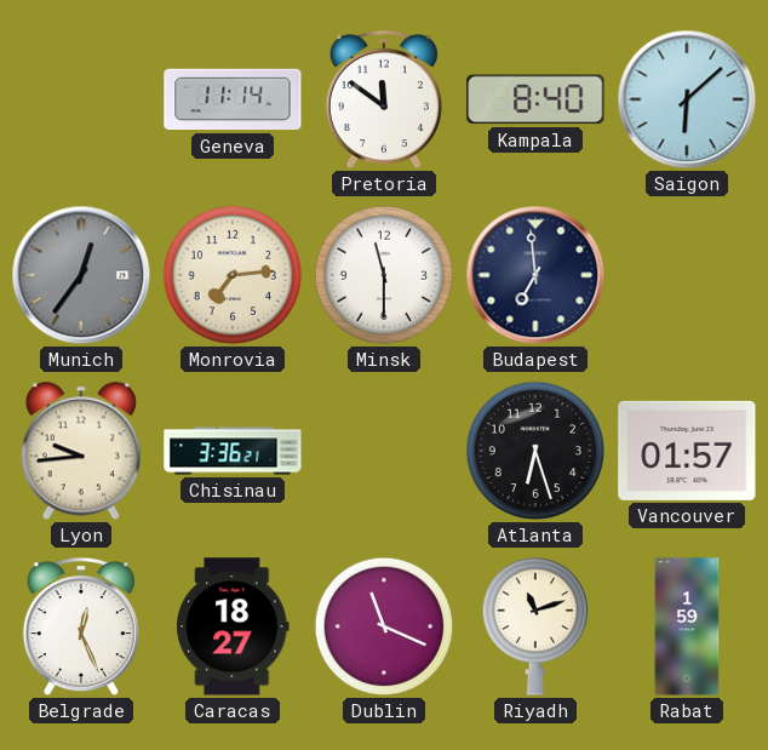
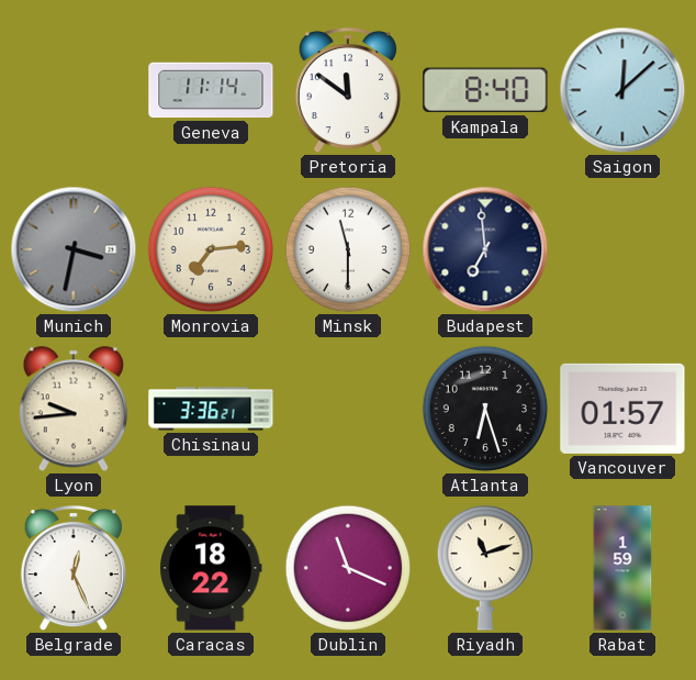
Saigon: 6:08 -> 12:08 (622, 90)
Munich: 12:36 -> 3:32 (74, 249)
Caracas: 18:27 -> 18:22 (211, 568)
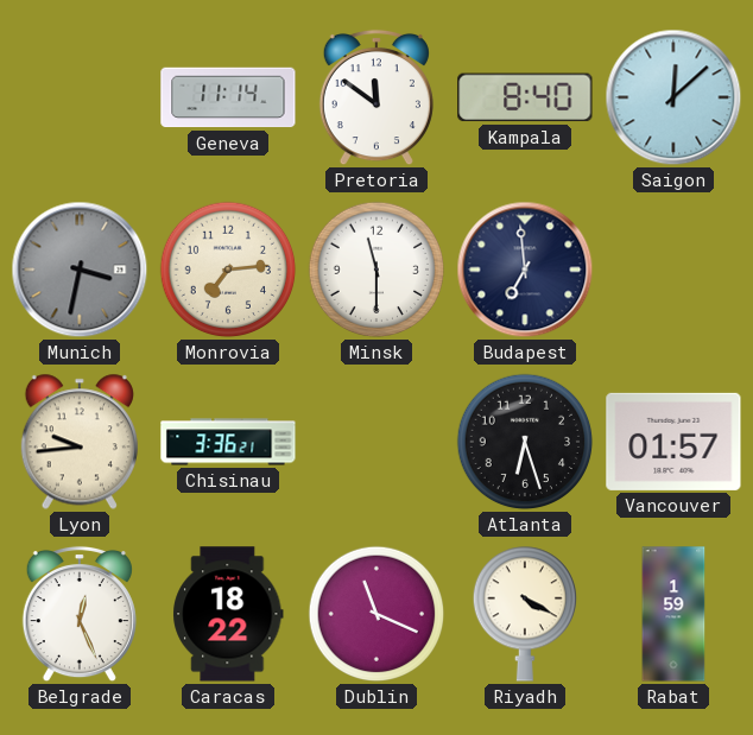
Riyadh: 11:12 -> 4:20 (524, 614)
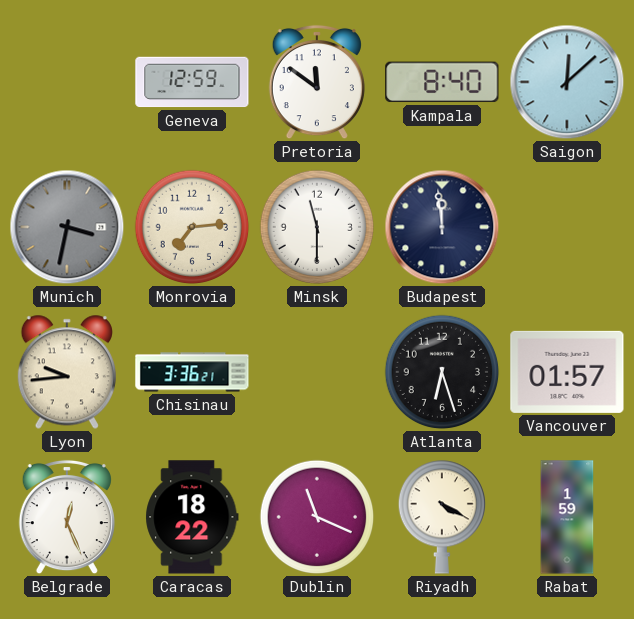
Geneva: 11:14 -> 12:59 (192, 82)
Budapest: 6:59 -> 11:59 (442, 227)
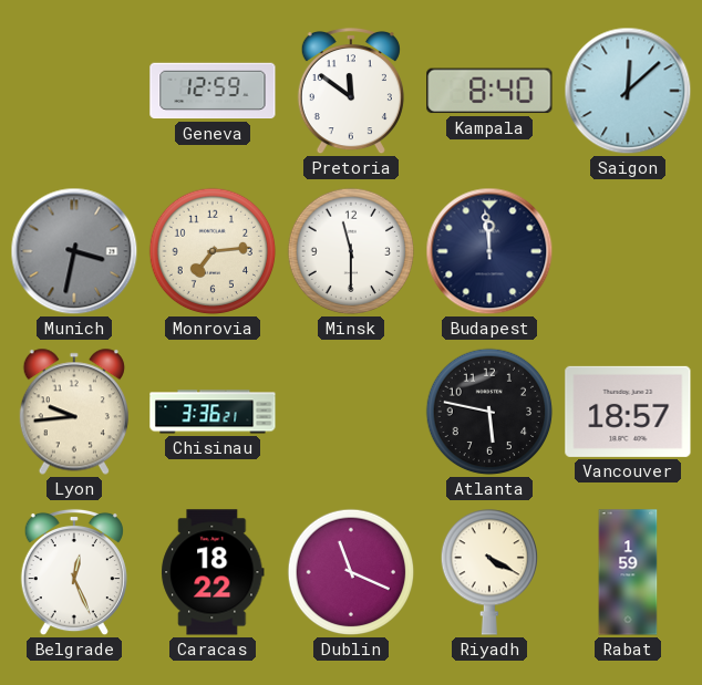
Atlanta: 6:27 -> 5:47 (489, 412)
Vancouver: 01:57 -> 18:57 (628, 412)
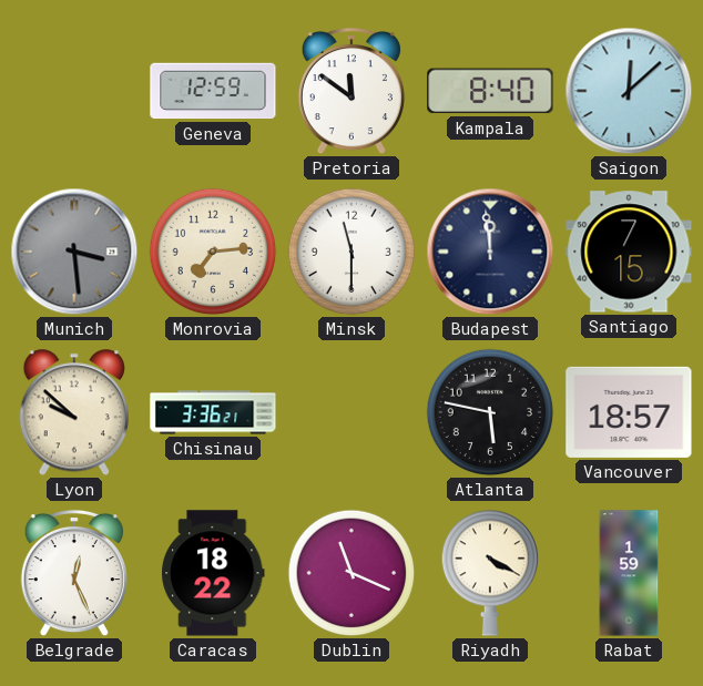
Munich: 3:32 -> 3:29 (74, 252)
Santiago: none -> 7:15 (629, 252)
Lyon: 9:44 -> 9:52 (74, 412)
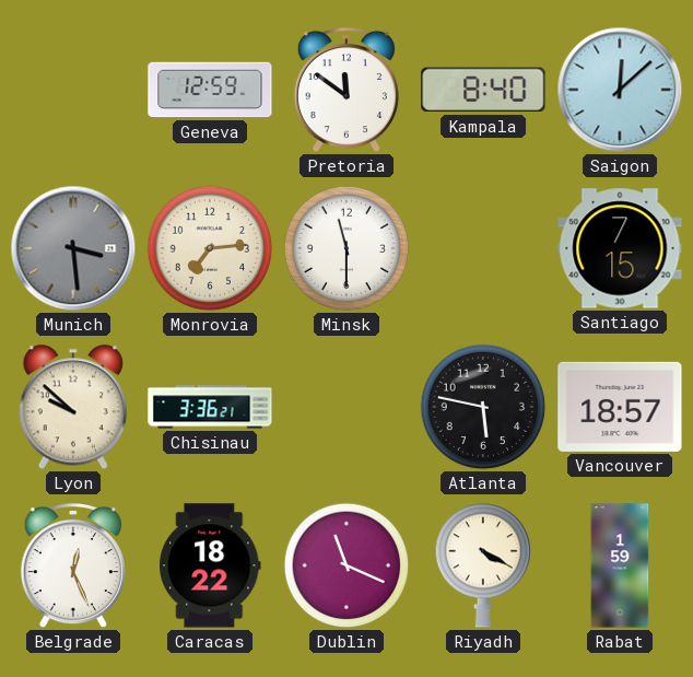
Budapest: 11:59 -> none (490, 252)
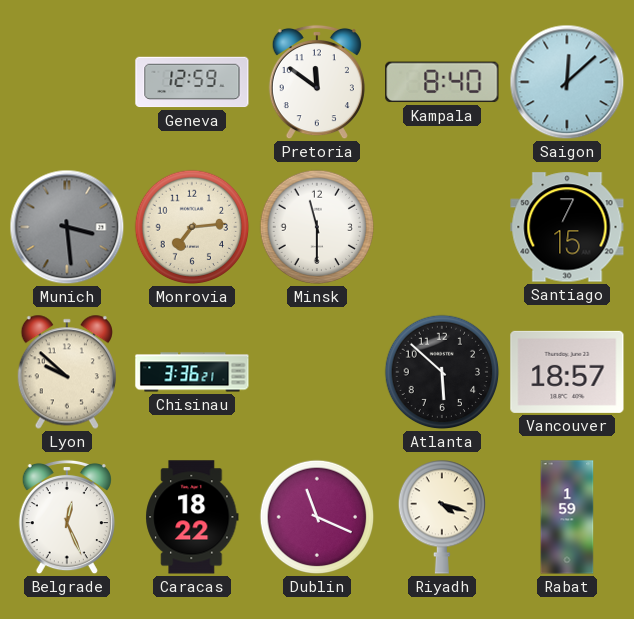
Atlanta: 5:47 -> 5:52 (442, 372)
Riyadh: 4:20 -> 4:18 (441, 517)
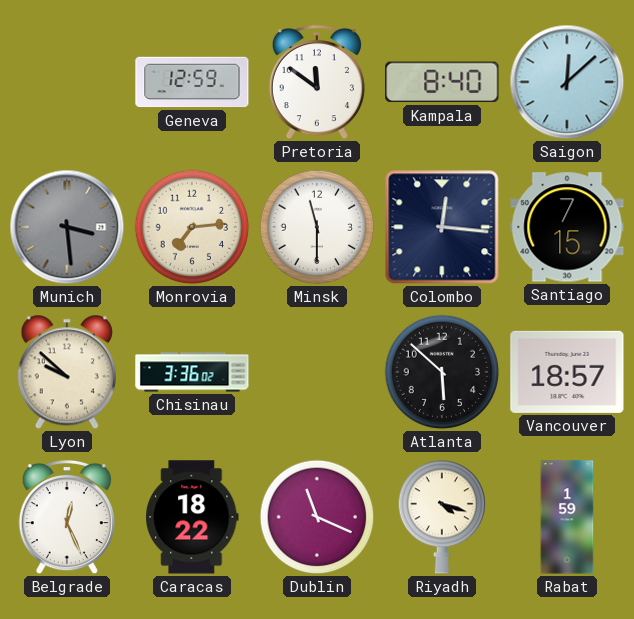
Colombo: none -> 12:16 (442, 227)
Chisinau: 3:36:21 -> 3:36:02 (192, 372)
